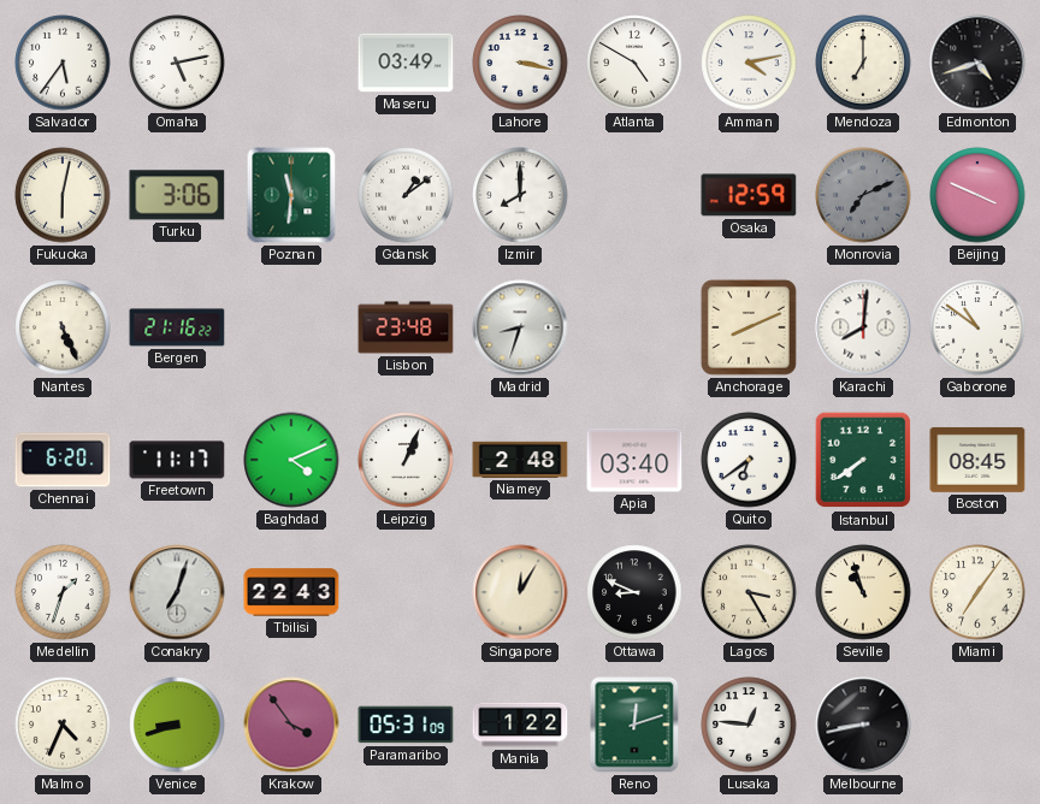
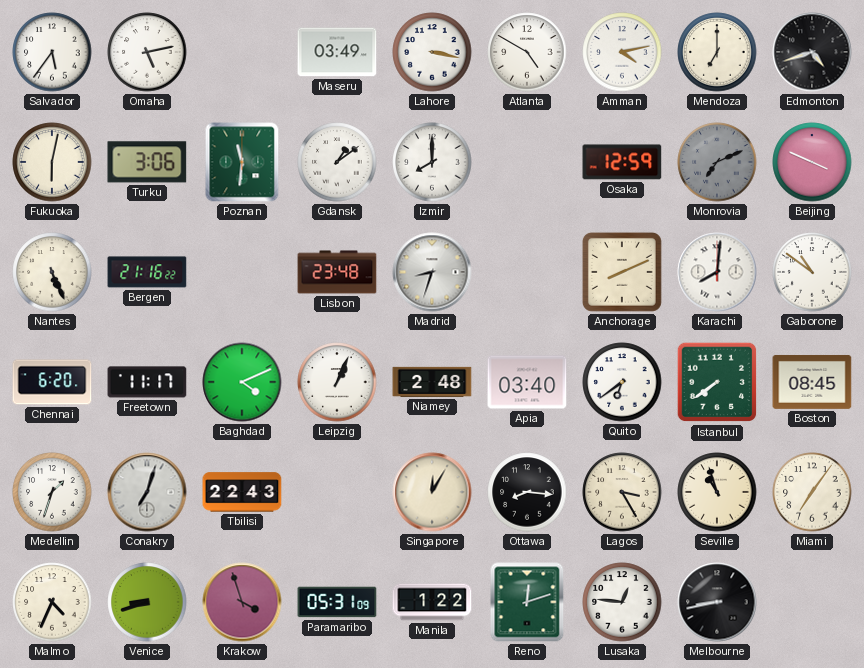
Ottawa: 8:49 -> 8:16 (527, 492)
Krakow: 3:54 -> 3:57 (242, 602)
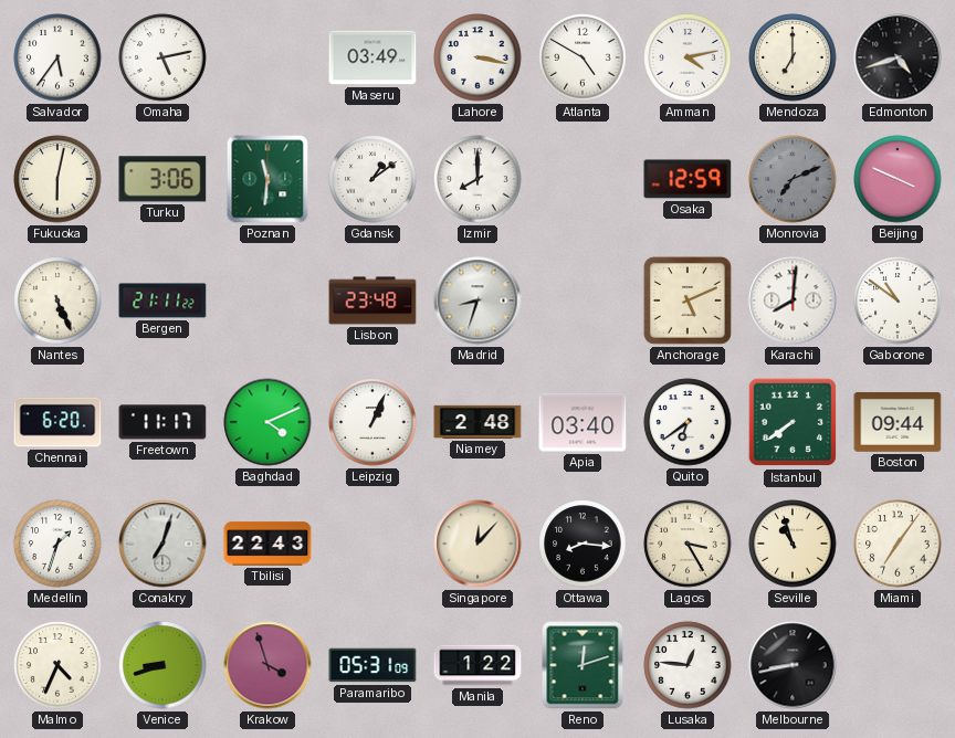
Bergen: 21:16 -> 21:11 (162, 301)
Anchorage: 8:11 -> 5:11 (688, 301)
Boston: 08:45 -> 09:44 (898, 422)
Singapore: 12:05 -> 12:07 (478, 544)
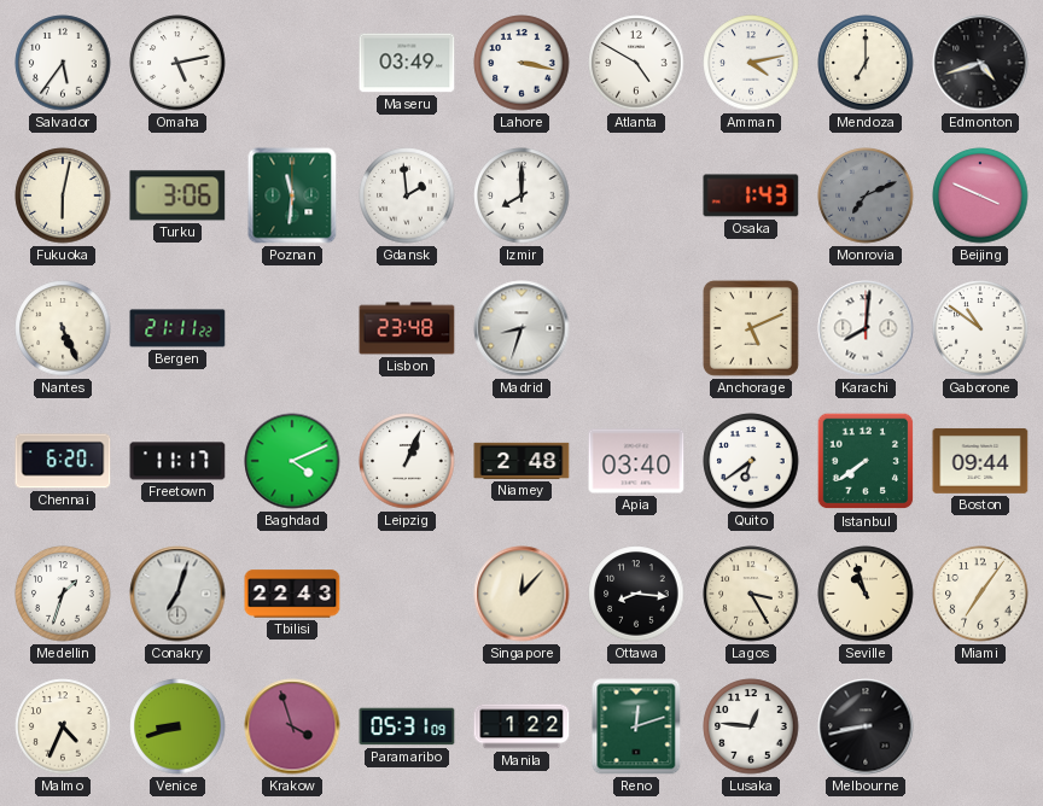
Gdansk: 1:09 -> 1:59 (407, 195)
Osaka: 12:59 -> 1:43 (751, 195)
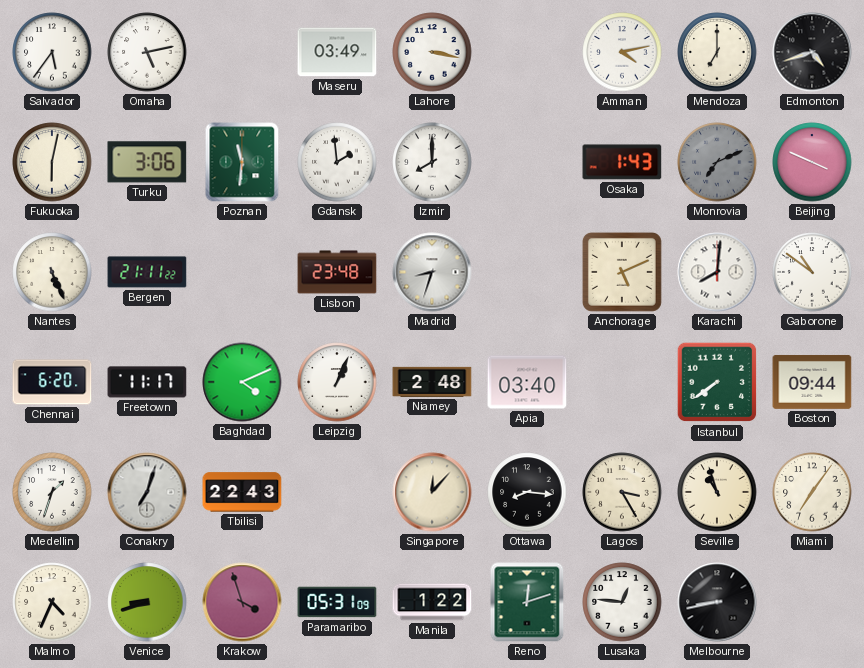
Atlanta: 4:50 -> none (636, 63)
Quito: 6:39 -> none (751, 461)
